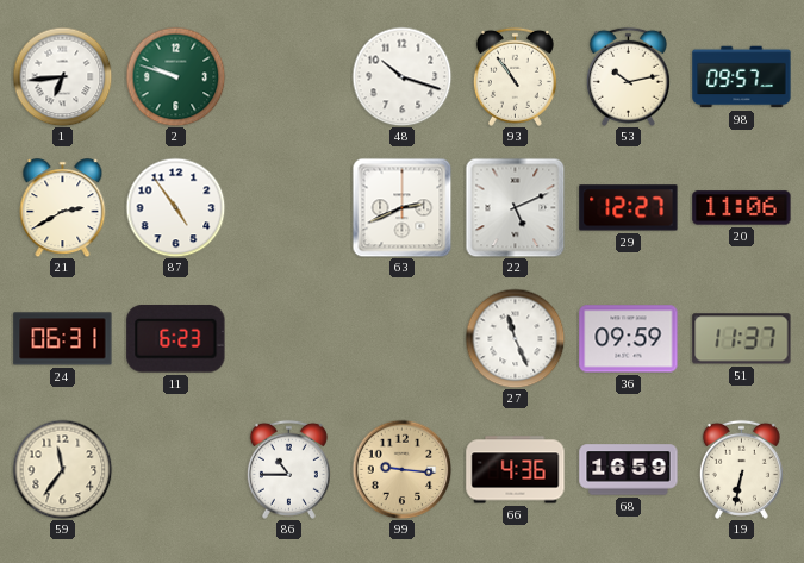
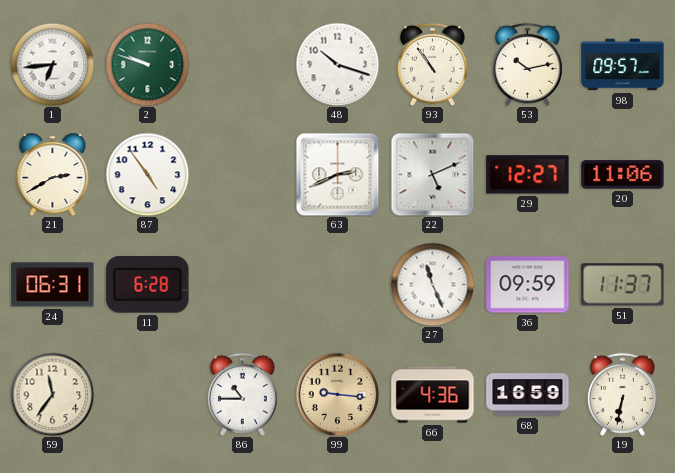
11: 6:23 -> 6:28 (148, 285)
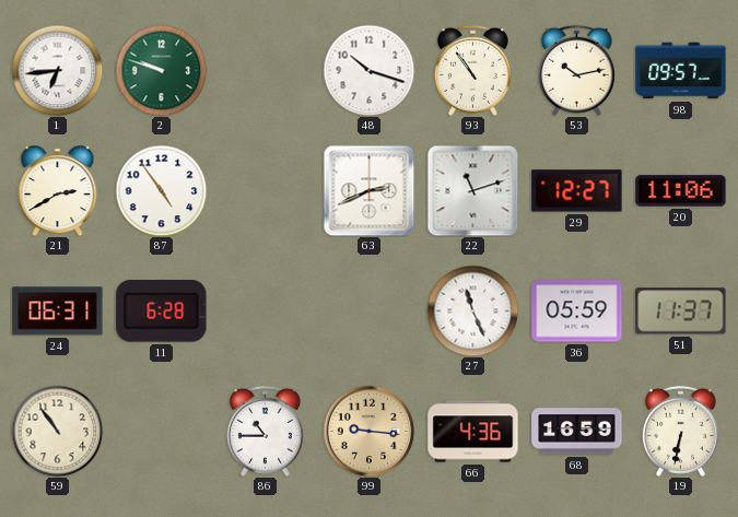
22: 5:11 -> 11:12 (472, 190)
36: 09:59 -> 05:59 (577, 312)
59: 11:36 -> 10:54 (57, 431)
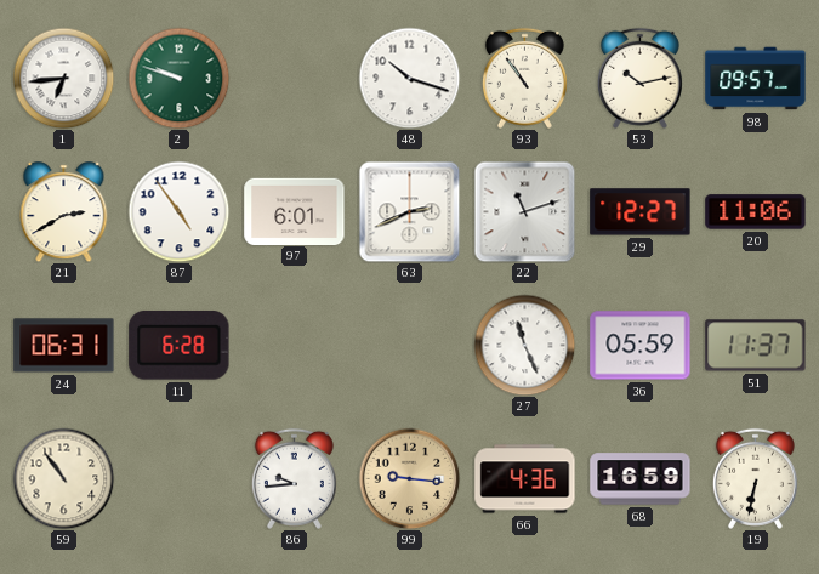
97: none -> 6:01 (295, 211)
86: 10:45 -> 9:44 (294, 478)
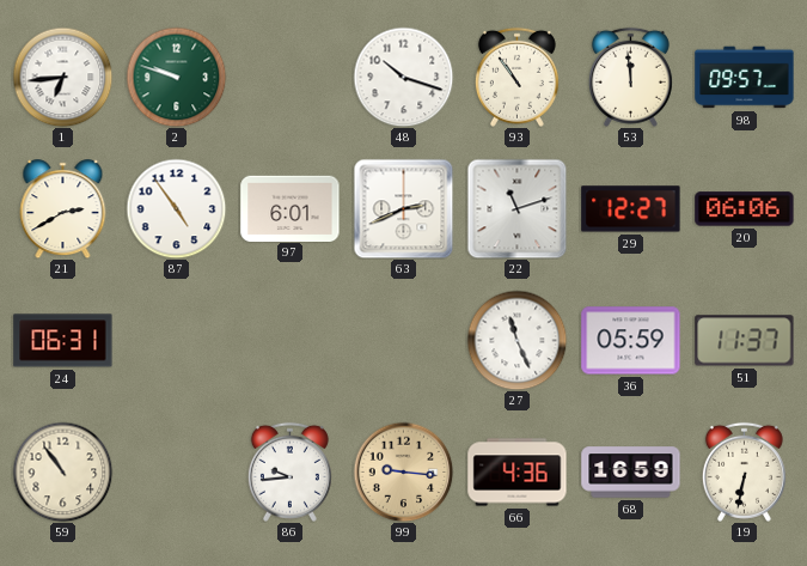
53: 10:13 -> 11:59 (630, 77)
20: 11:06 -> 06:06 (745, 209)
11: 6:28 -> none (180, 346)
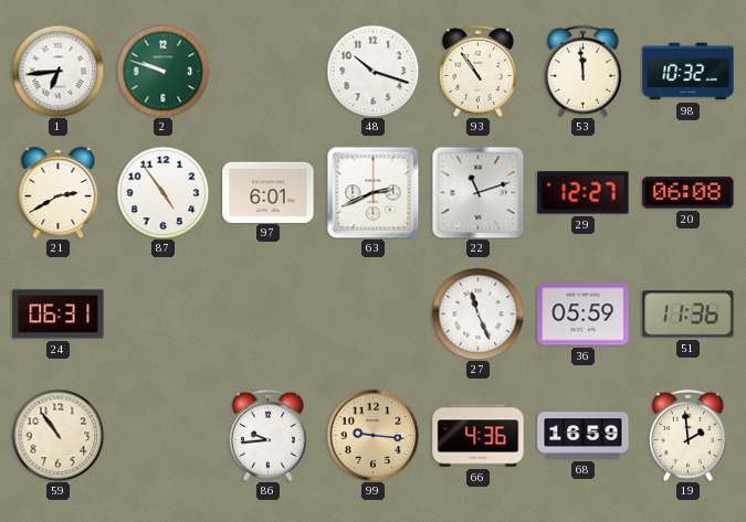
98: 09:57 -> 10:32 (689, 72)
20: 06:06 -> 06:08 (689, 193)
51: 11:37 -> 11:36 (689, 315)
19: 6:32 -> 1:59 (687, 435)
